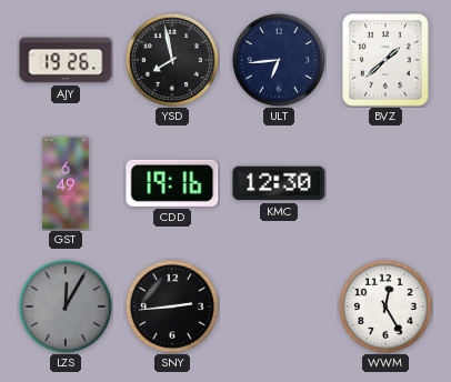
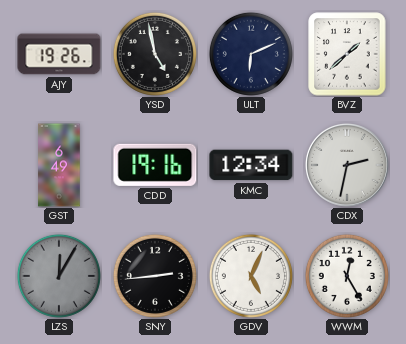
YSD: 7:58 -> 4:58 (155, 54)
ULT: 6:44 -> 6:11 (251, 54)
KMC: 12:30 -> 12:34 (251, 165)
CDX: none -> 2:32 (347, 165)
GDV: none -> 5:04 (251, 276)
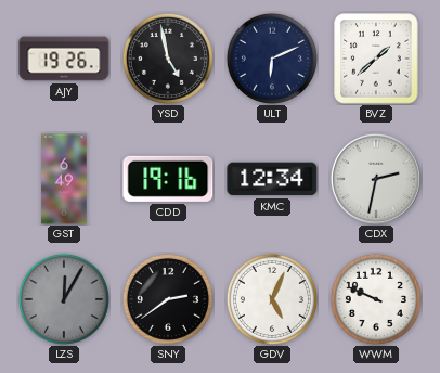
SNY: 2:44 -> 2:39 (168, 299)
WWM: 12:25 -> 9:49 (376, 299)
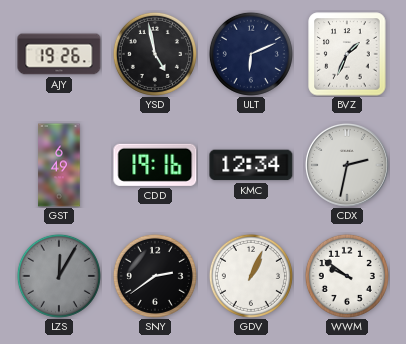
BVZ: 1:38 -> 1:34 (347, 54)
GDV: 5:04 -> 1:04 (251, 276)
WWM: 9:49 -> 9:51 (347, 276)
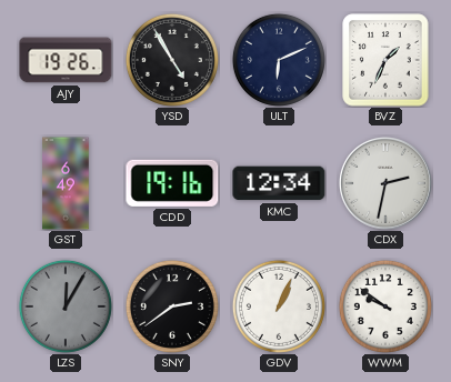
YSD: 4:58 -> 4:55 (172, 60)
